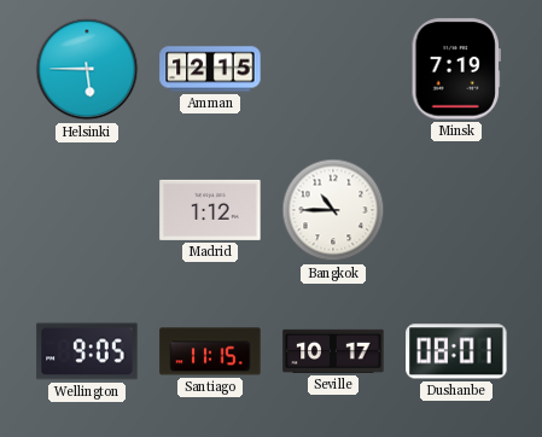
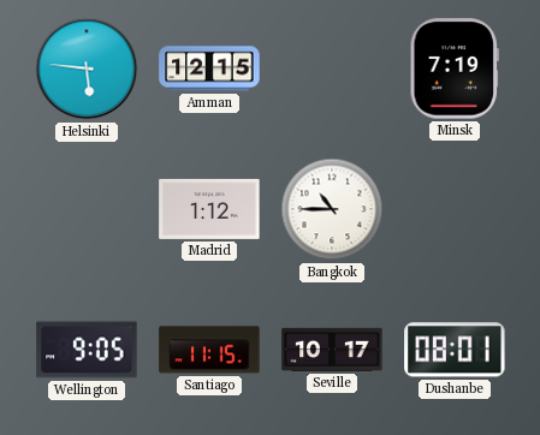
Helsinki: 5:45 -> 5:46 (87, 68)
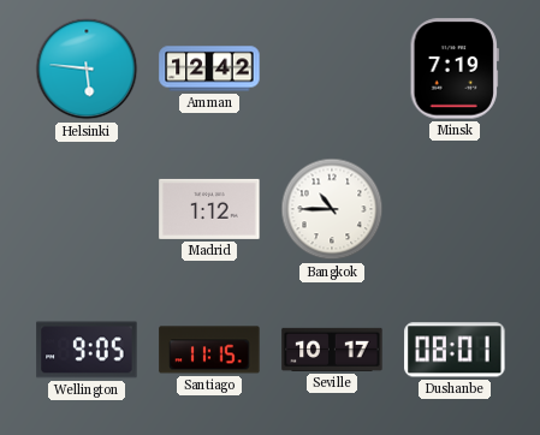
Amman: 12:15 -> 12:42 (209, 68)
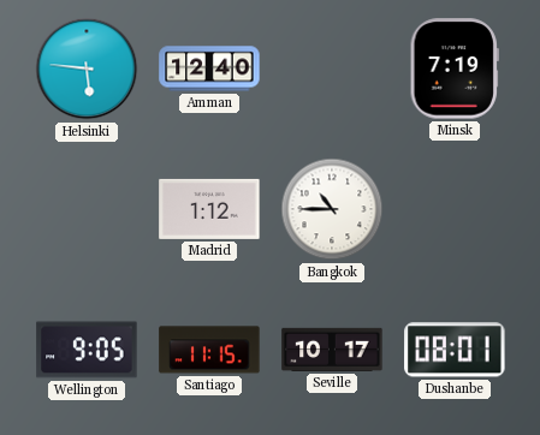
Amman: 12:42 -> 12:40 (209, 68)
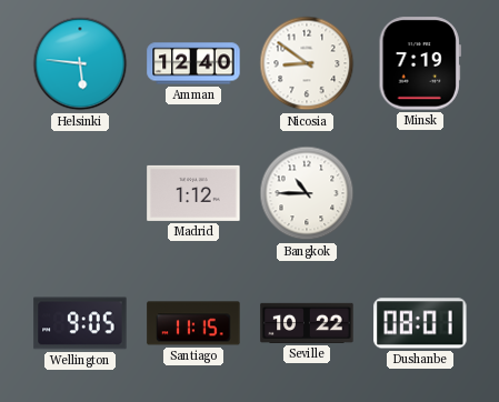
Nicosia: none -> 8:51 (307, 63)
Seville: 10:17 -> 10:22 (307, 323)
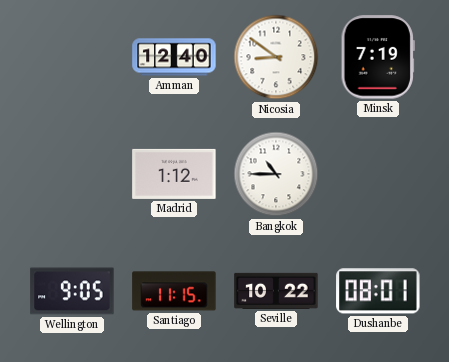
Helsinki: 5:46 -> none (80, 63)
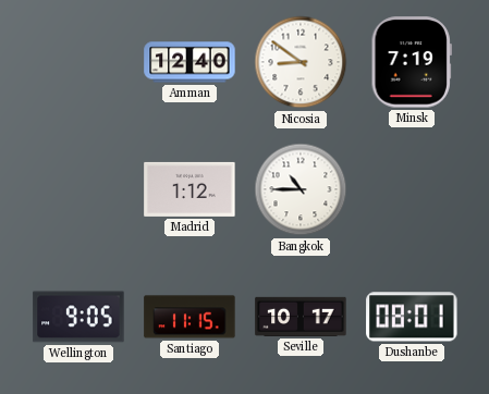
Seville: 10:22 -> 10:17 (301, 317)
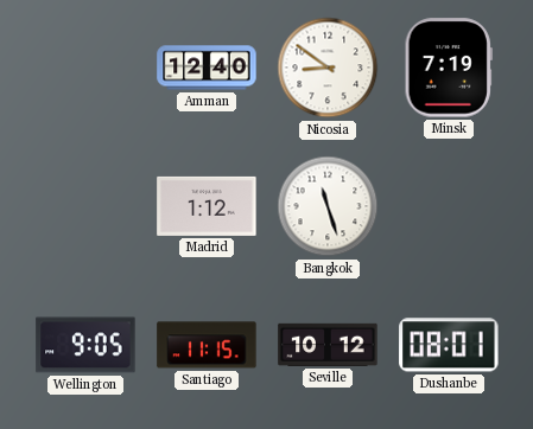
Bangkok: 10:45 -> 11:27 (328, 206)
Seville: 10:17 -> 10:12 (328, 345)
